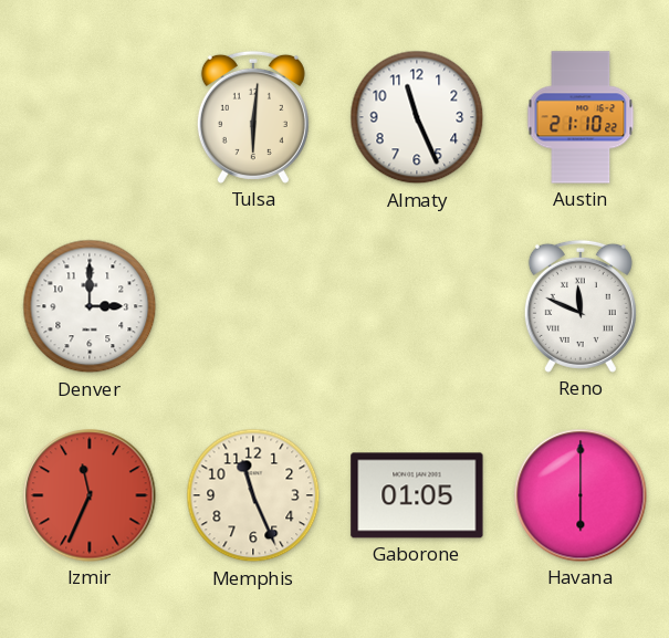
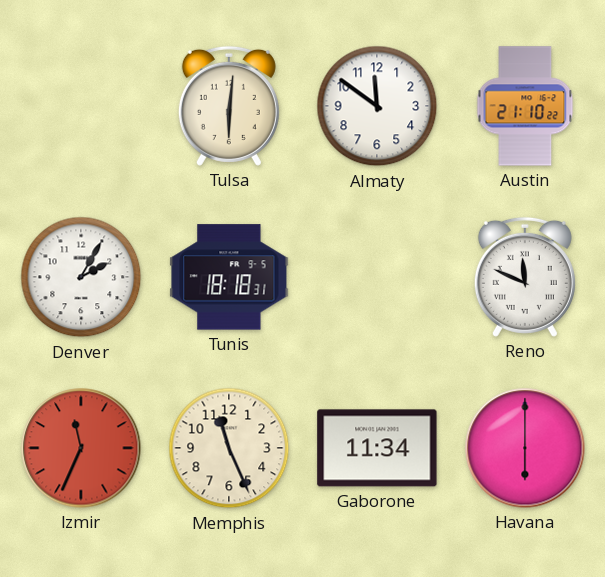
Almaty: 11:26 -> 11:51 (377, 106)
Denver: 3:00 -> 2:05 (81, 277)
Tunis: none -> 18:18 (229, 277)
Gaborone: 01:05 -> 11:34 (377, 448)
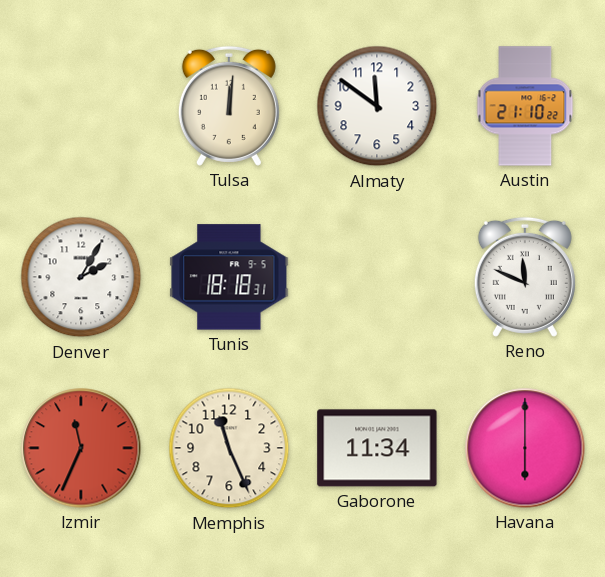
Tulsa: 6:01 -> 12:01 (229, 106)
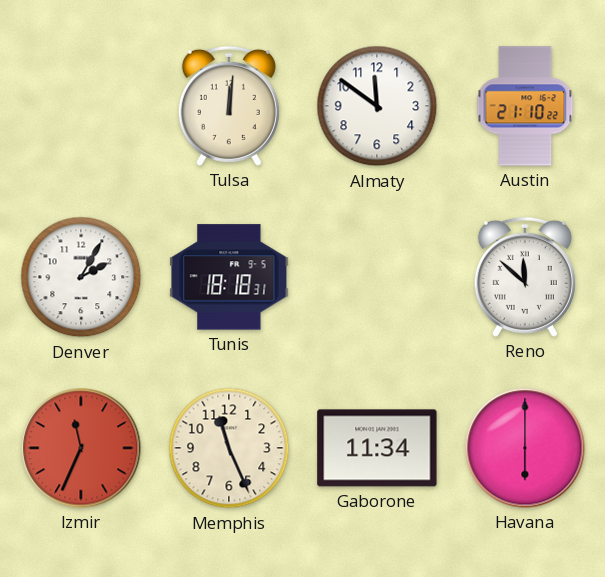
Reno: 11:49 -> 11:52 (525, 277)
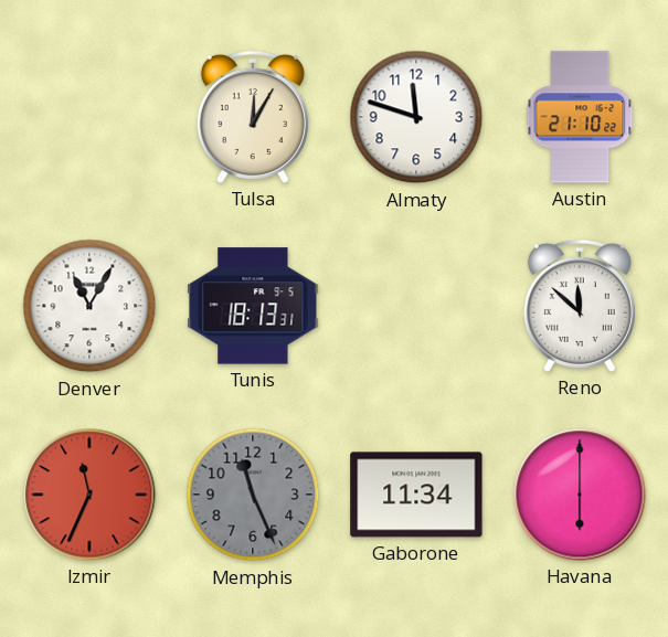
Tulsa: 12:01 -> 12:05 (253, 117)
Almaty: 11:51 -> 11:48 (416, 117)
Denver: 2:05 -> 11:05 (89, 306)
Tunis: 18:18 -> 18:13 (253, 306)
Memphis dial: cream -> grey (253, 495)
